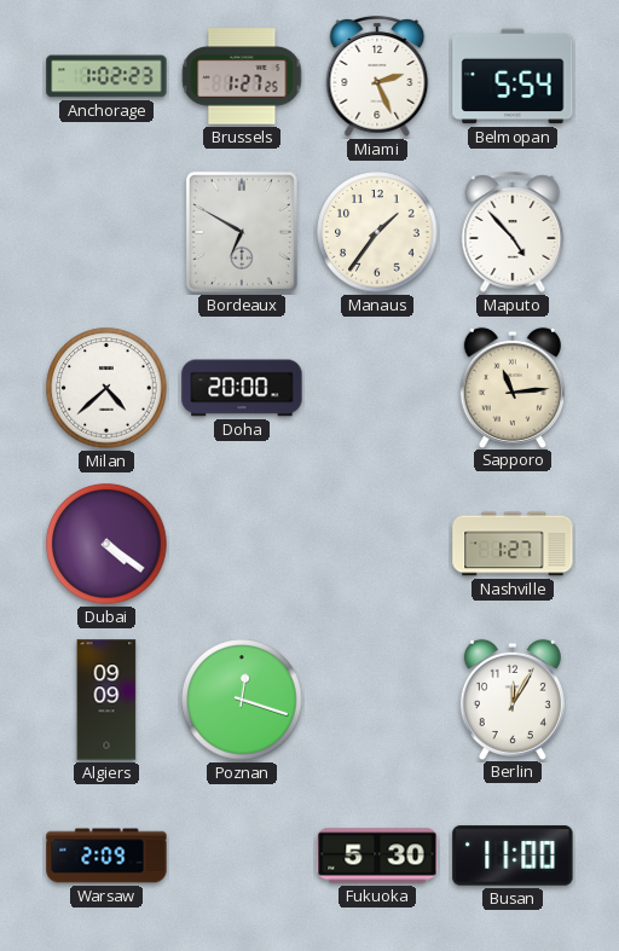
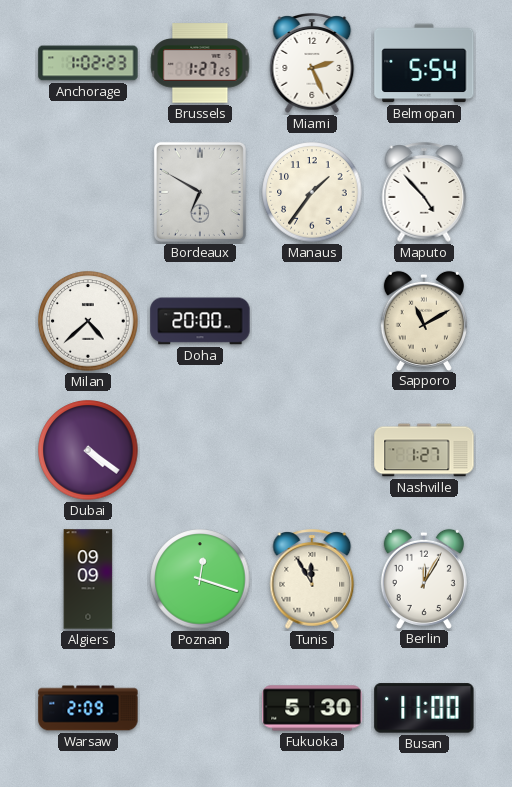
Sapporo: 11:14 -> 11:10 (424, 320)
Tunis: none -> 11:55 (312, 579)
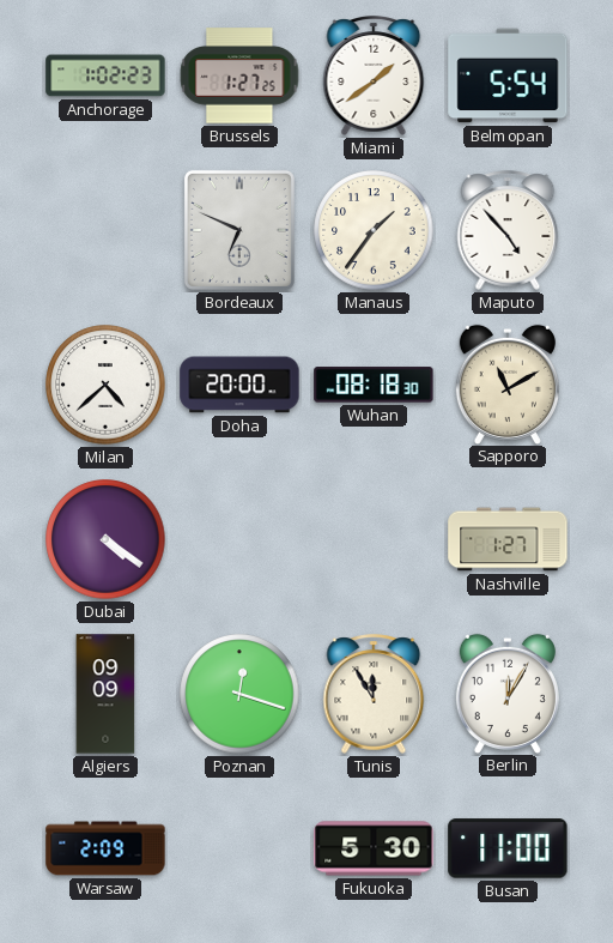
Miami: 2:26 -> 1:39 (374, 75)
Bordeaux: 6:50 -> 6:49 (239, 230)
Wuhan: none -> 08:18 (374, 385)
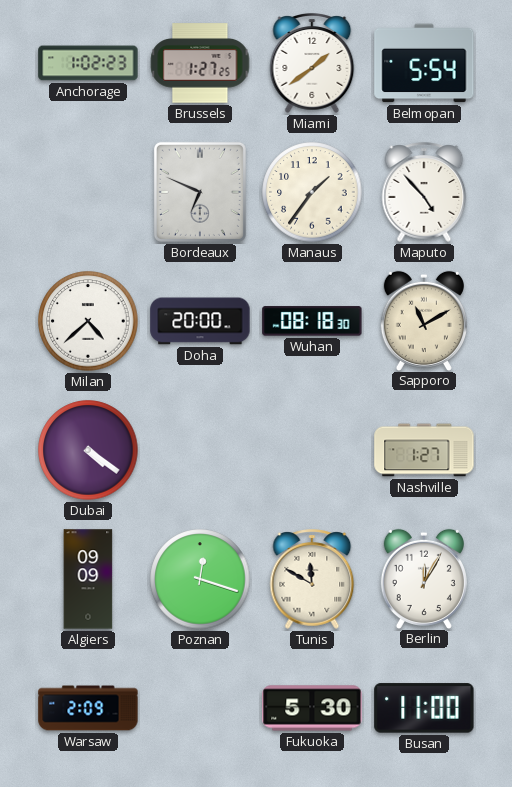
Tunis: 11:55 -> 11:50 (312, 579)
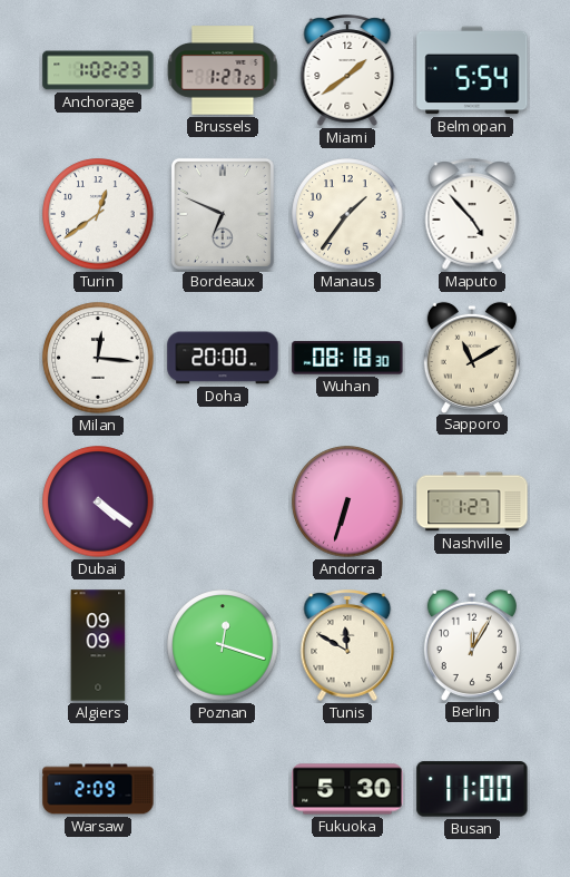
Turin: none -> 12:39 (98, 214)
Milan: 4:38 -> 12:16 (98, 358)
Andorra: none -> 6:33 (347, 501)
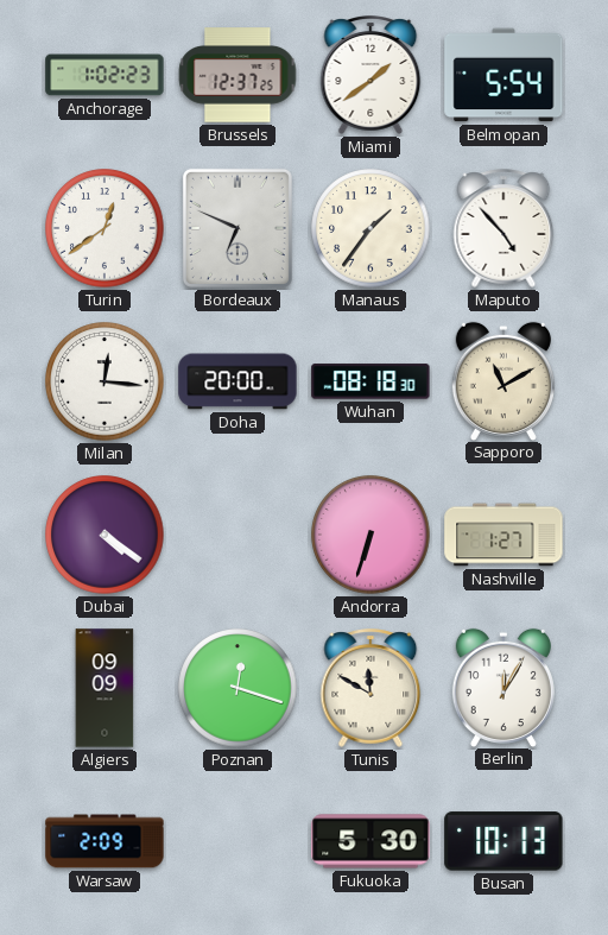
Brussels: 1:27 -> 12:37 (237, 75)
Busan: 11:00 -> 10:13 (503, 841)
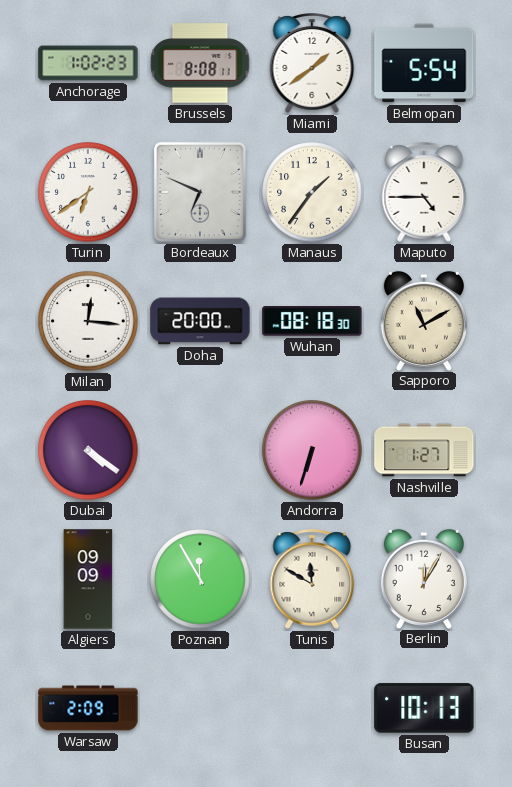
Brussels: 12:37 -> 8:08 (200, 63)
Turin: 12:39 -> 6:39 (88, 192)
Maputo: 4:53 -> 4:45 (424, 192)
Poznan: 12:18 -> 11:55 (200, 579)
Fukuoka: 5:30 -> none (370, 841)
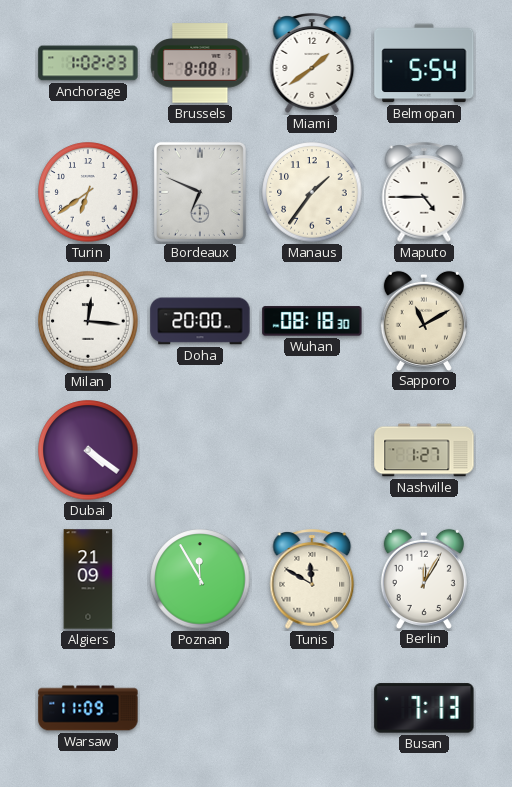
Andorra: 6:33 -> none (312, 450)
Algiers: 09:09 -> 21:09 (88, 579)
Warsaw: 2:09 -> 11:09 (88, 708)
Busan: 10:13 -> 7:13 (424, 708)
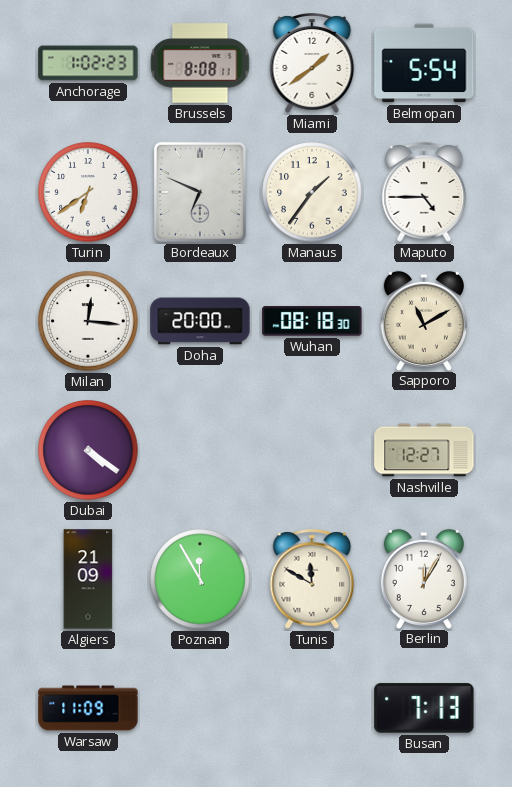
Nashville: 1:27 -> 12:27 (424, 450)
